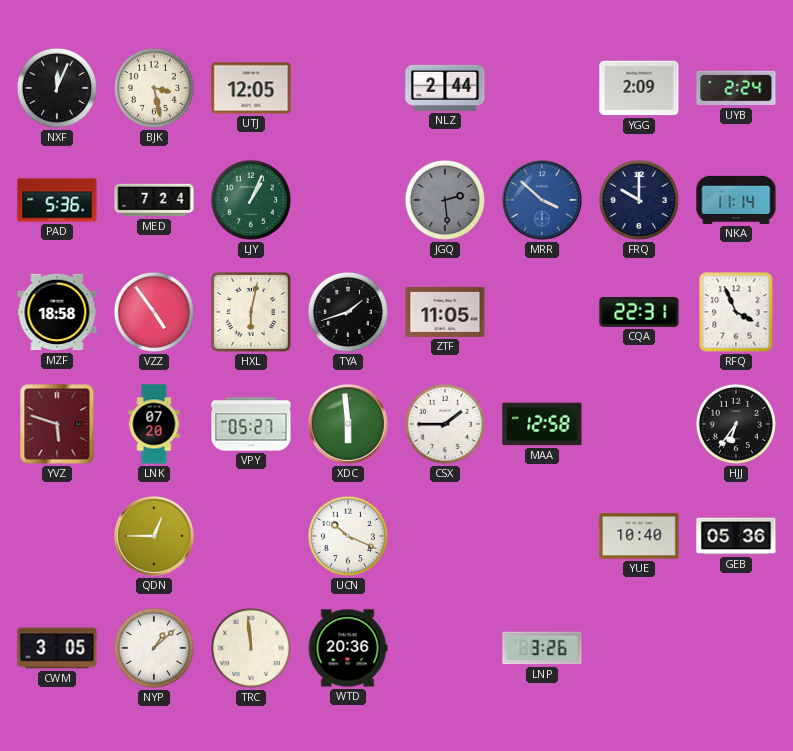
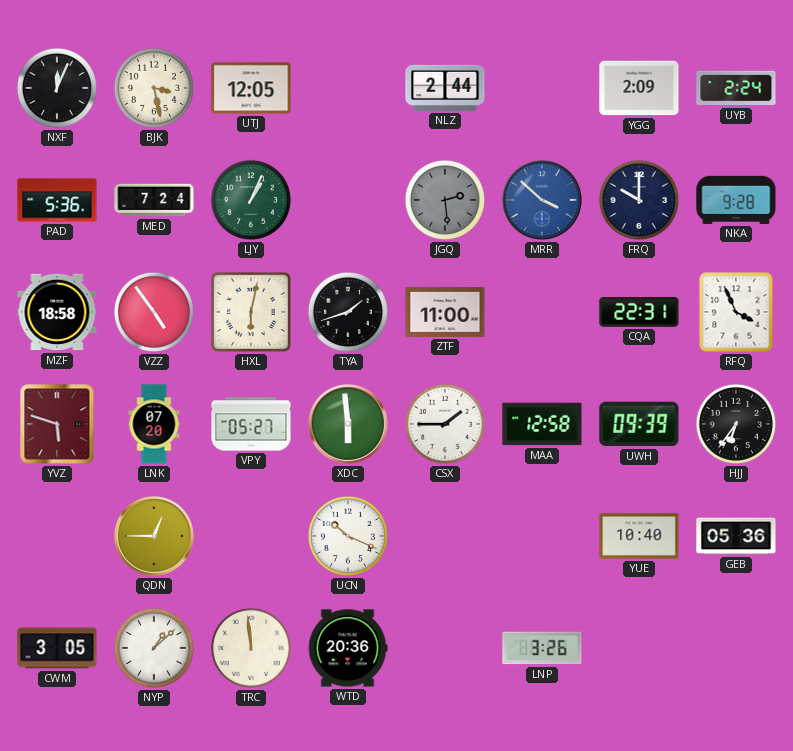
NKA: 11:14 -> 9:28 (736, 200)
ZTF: 11:05 -> 11:00 (445, 312)
UWH: none -> 09:39 (639, 424)
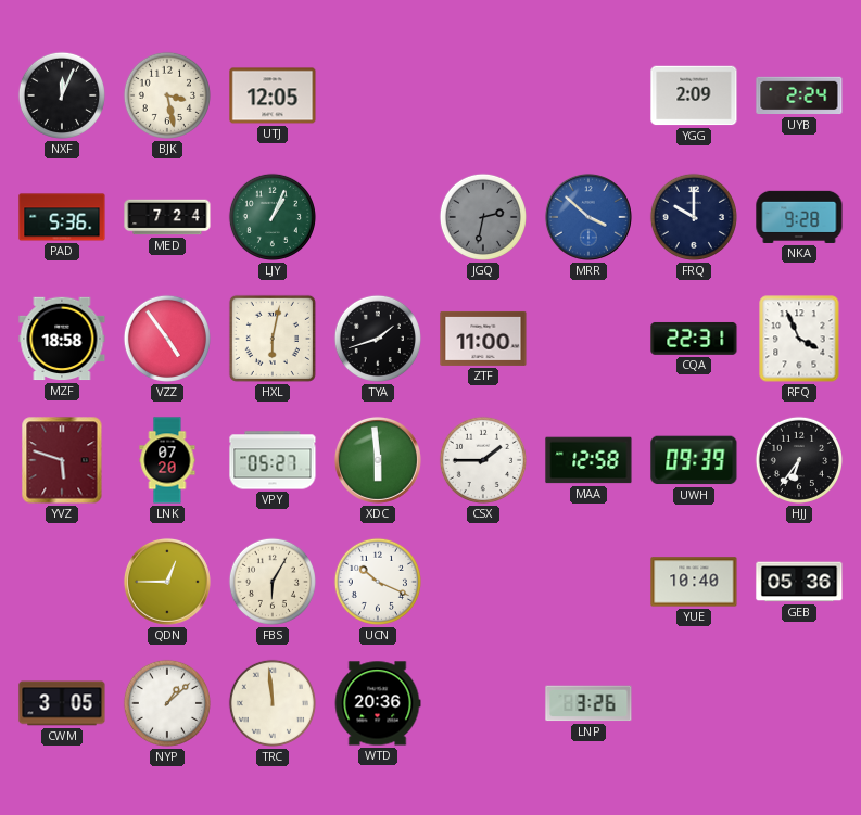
NLZ: 2:44 -> none (445, 88)
JGQ: 2:29 -> 2:32 (483, 217)
FBS: none -> 6:05 (273, 582)
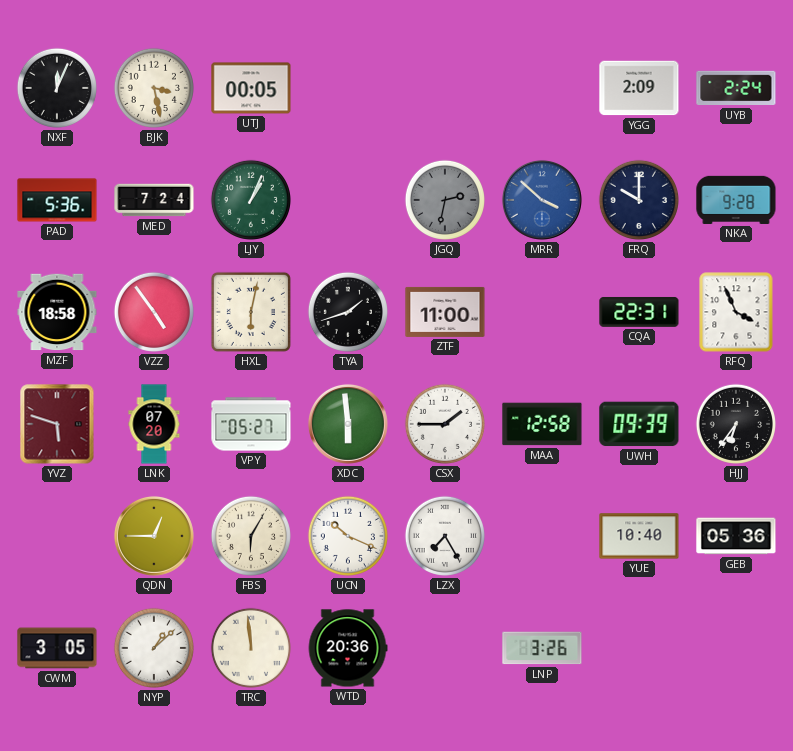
UTJ: 12:05 -> 00:05 (251, 88)
LZX: none -> 7:25 (445, 536)
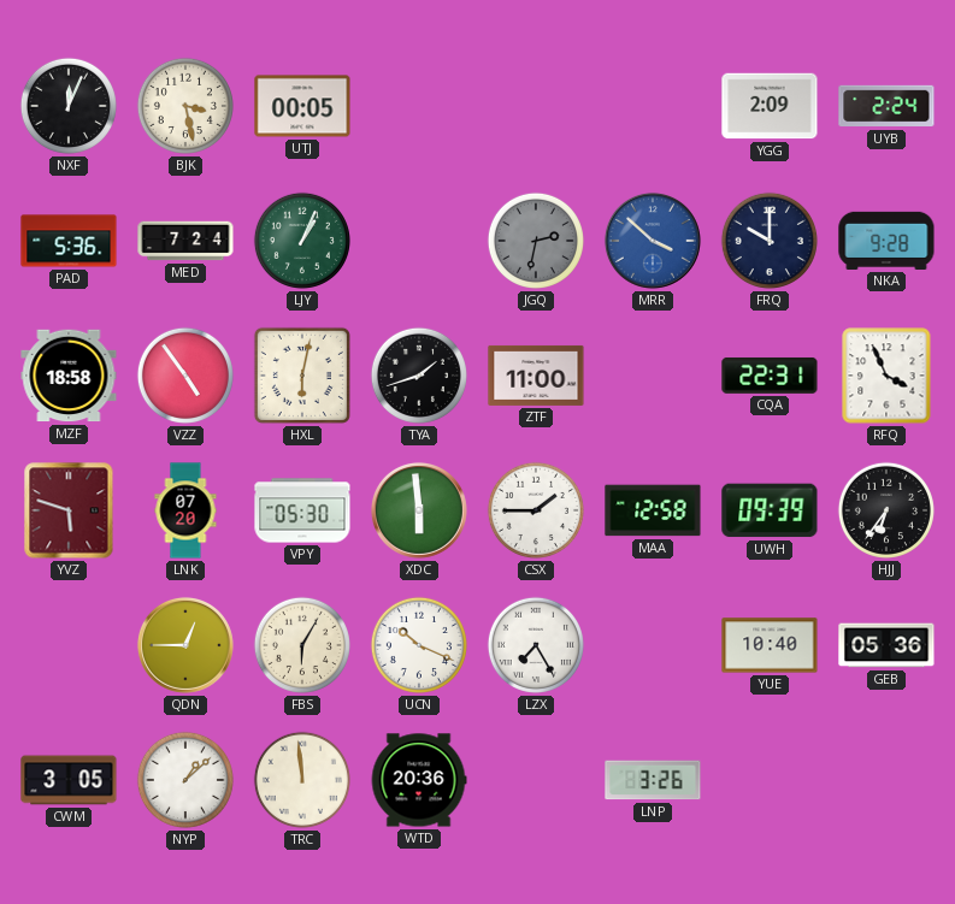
VPY: 05:27 -> 05:30 (302, 510)
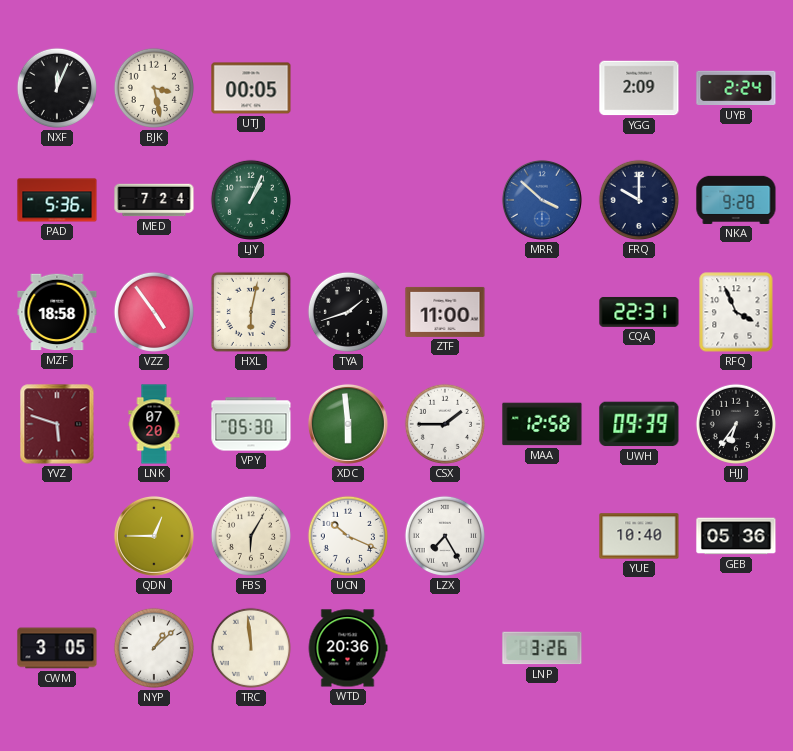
JGQ: 2:32 -> none (536, 241)
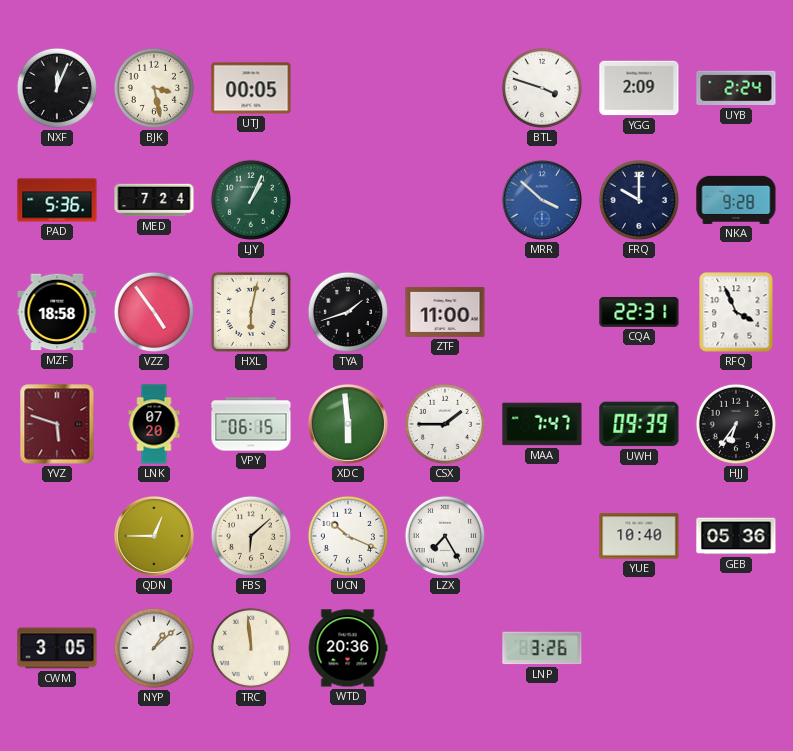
BTL: none -> 3:48 (542, 88)
VPY: 05:30 -> 06:15 (251, 424)
MAA: 12:58 -> 7:47 (542, 424)
FBS: 6:05 -> 6:08 (251, 536)
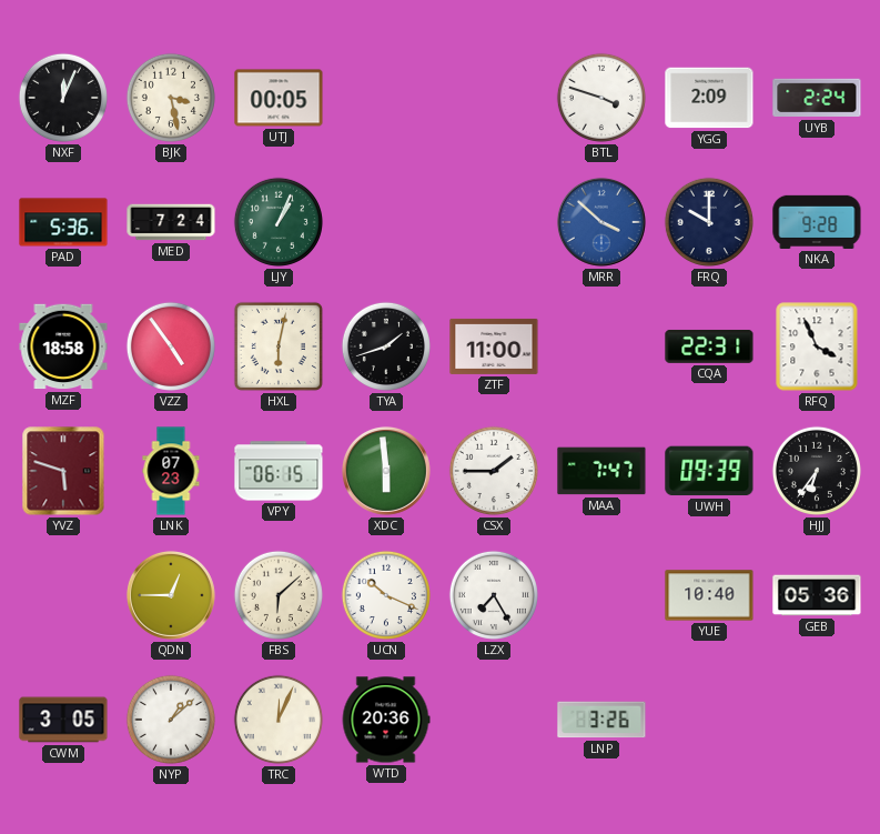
LNK: 07:20 -> 07:23 (171, 471)
TRC: 11:59 -> 12:04 (279, 720)
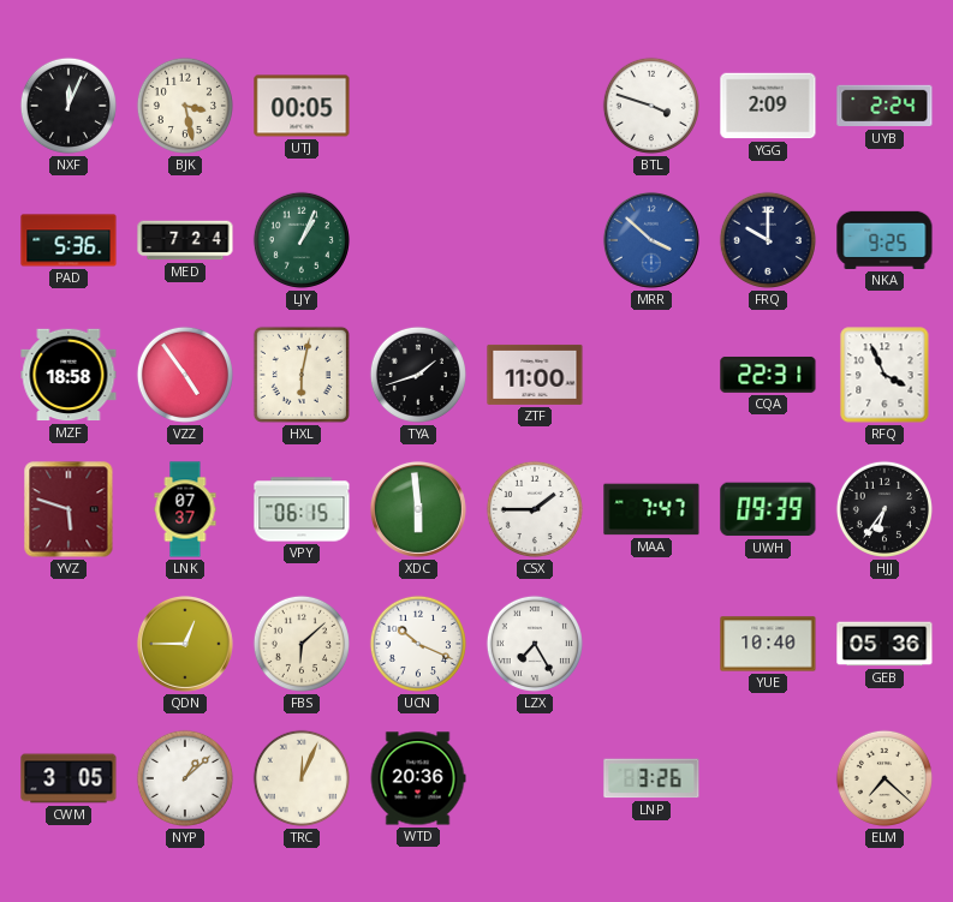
NKA: 9:28 -> 9:25 (884, 240)
LNK: 07:23 -> 07:37 (185, 509)
ELM: none -> 7:22 (884, 778)
